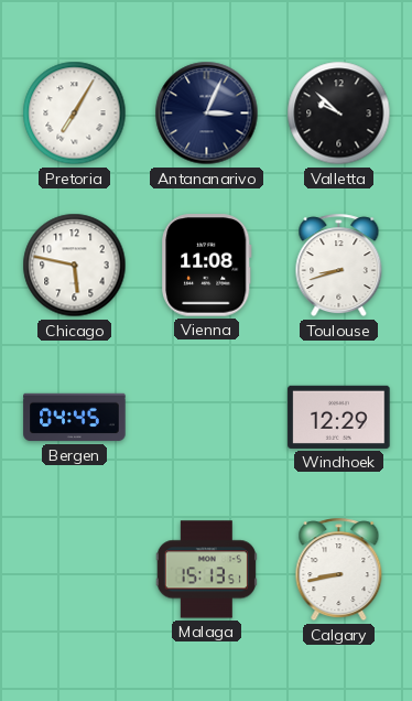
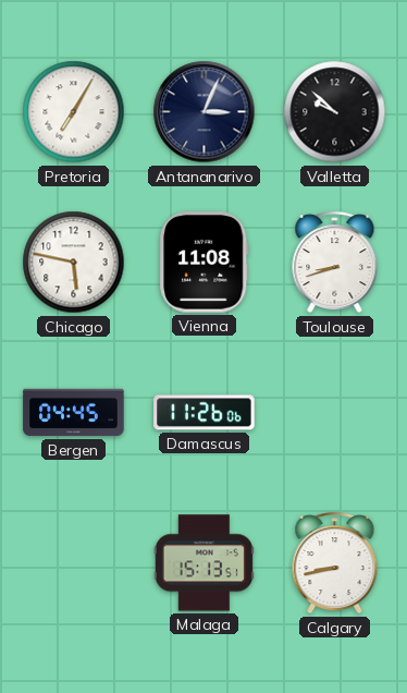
Damascus: none -> 11:26 (205, 413)
Windhoek: 12:29 -> none (339, 417)
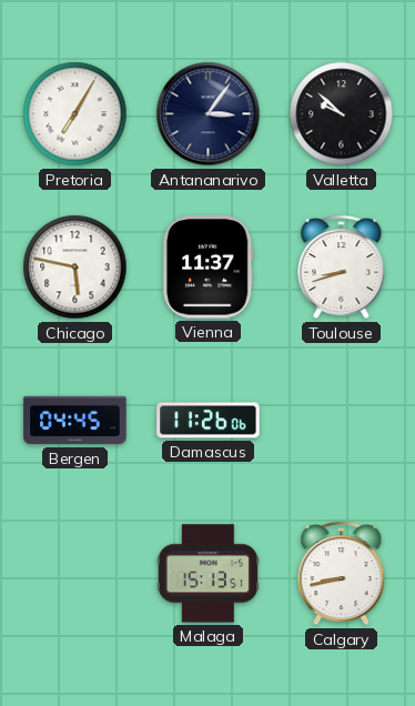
Antananarivo: 3:04 -> 3:06 (209, 114)
Vienna: 11:08 -> 11:37 (209, 268)
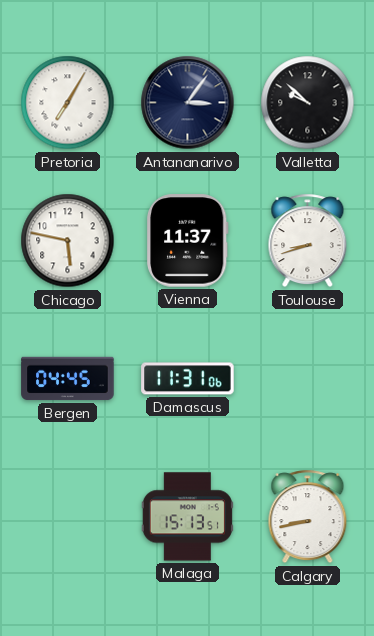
Damascus: 11:26 -> 11:31 (188, 379)
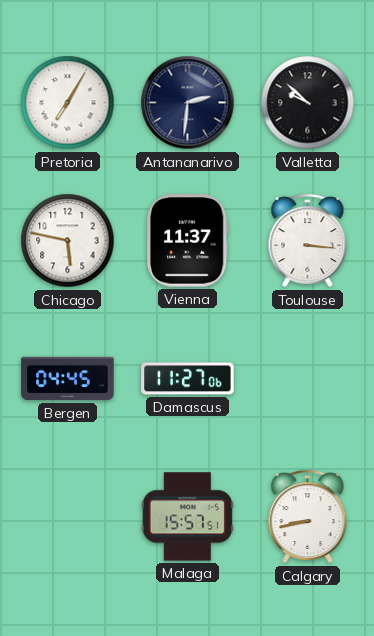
Antananarivo: 3:06 -> 2:31 (188, 103)
Toulouse: 8:42 -> 3:16 (308, 241)
Damascus: 11:31 -> 11:27 (188, 379)
Malaga: 15:13 -> 15:57 (187, 517)
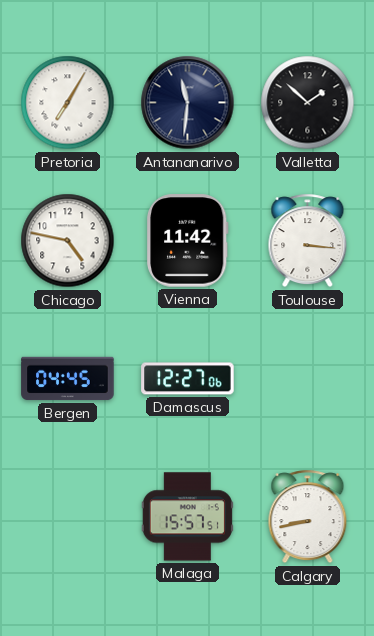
Antananarivo: 2:31 -> 11:31 (188, 103)
Valletta: 9:52 -> 1:52 (308, 103)
Chicago: 5:47 -> 4:47 (68, 241)
Vienna: 11:37 -> 11:42 (188, 241)
Damascus: 11:27 -> 12:27 (188, 379)
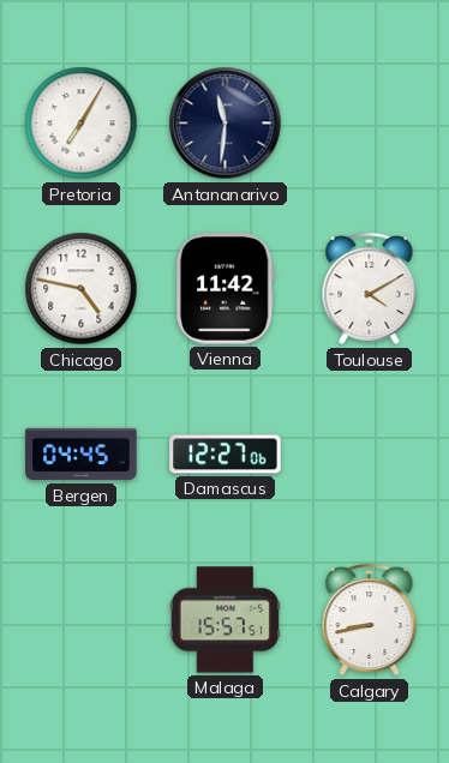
Valletta: 1:52 -> none (308, 103)
Toulouse: 3:16 -> 4:10 (370, 289)
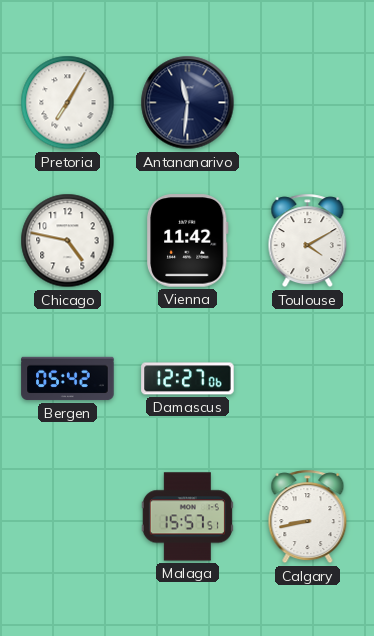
Bergen: 04:45 -> 05:42 (68, 379)
